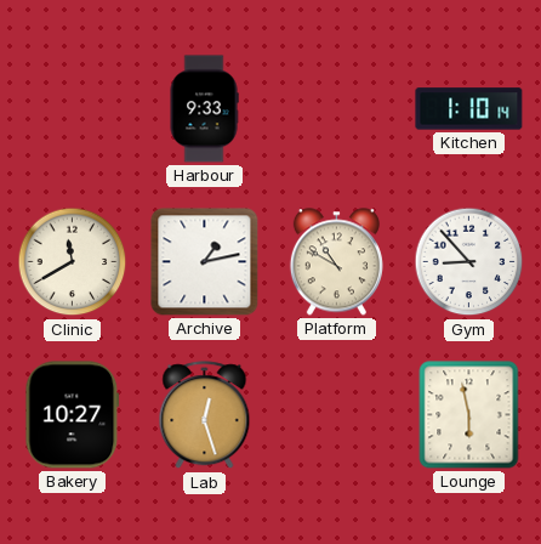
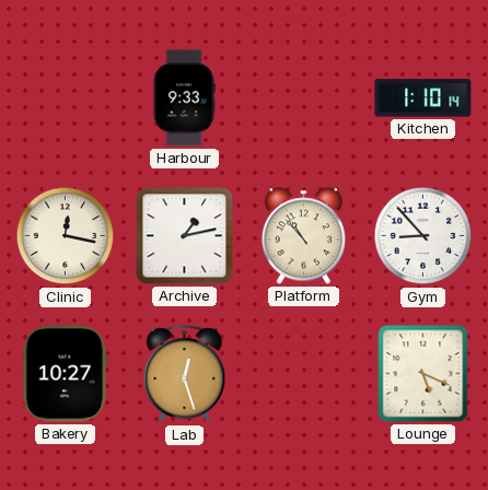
Clinic: 11:40 -> 12:17 (66, 236)
Platform: 10:50 -> 10:53 (303, 236)
Lounge: 5:58 -> 5:19 (423, 374)
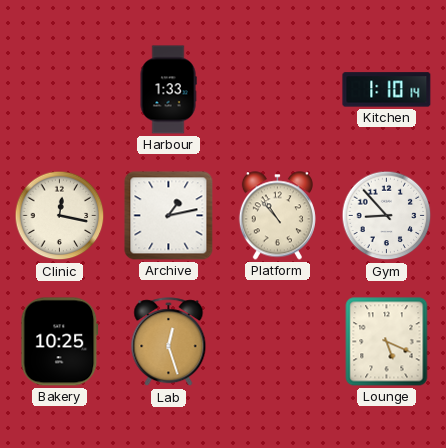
Harbour: 9:33 -> 1:33 (168, 90)
Bakery: 10:27 -> 10:25 (60, 342)
